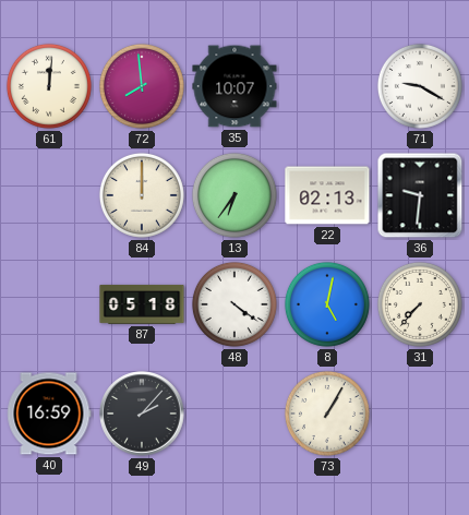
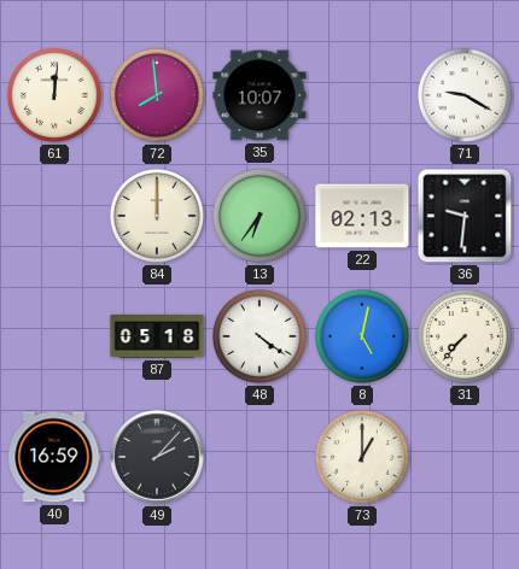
73: 1:05 -> 1:00 (362, 457)
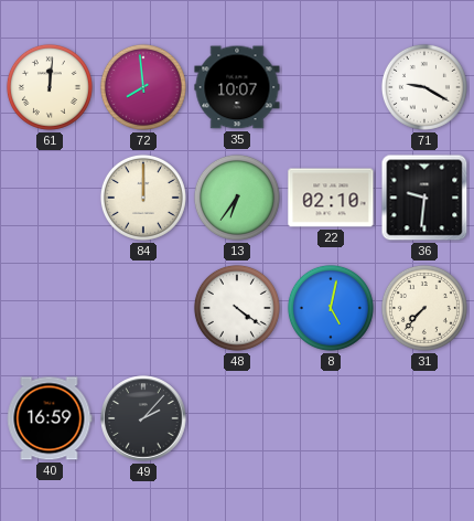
22: 02:13 -> 02:10 (331, 198)
87: 05:18 -> none (157, 336)
73: 1:00 -> none (362, 457)
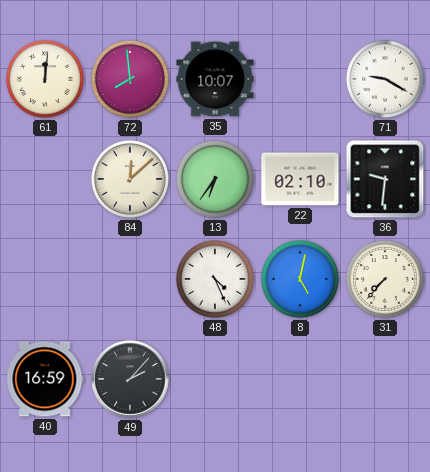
84: 12:00 -> 12:08 (130, 179)
48: 4:21 -> 4:26 (215, 279)
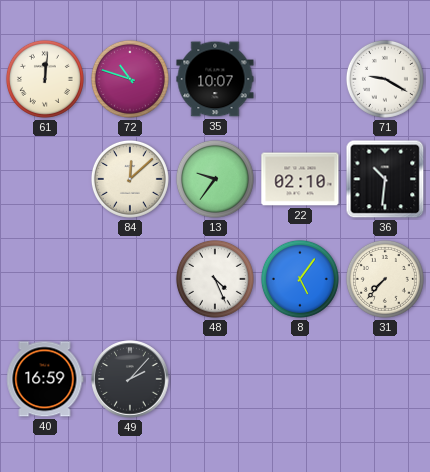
72: 7:59 -> 10:48 (130, 79)
13: 6:36 -> 9:36 (215, 179)
36: 9:31 -> 10:31 (385, 179)
8: 5:02 -> 5:06 (300, 279)
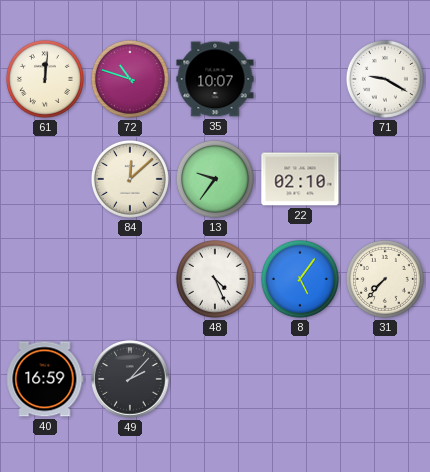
36: 10:31 -> none (385, 179)
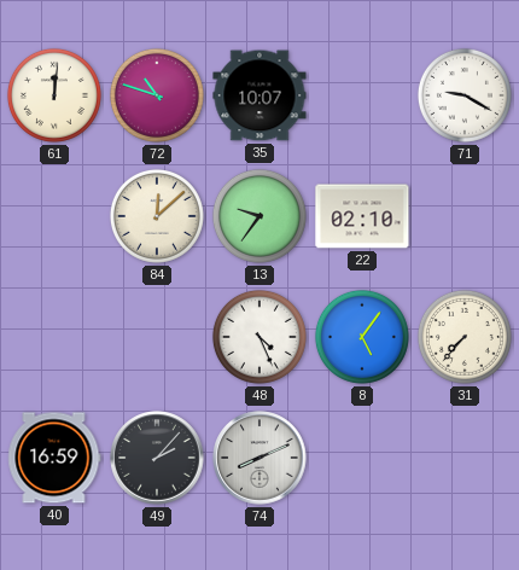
74: none -> 8:11 (259, 458)
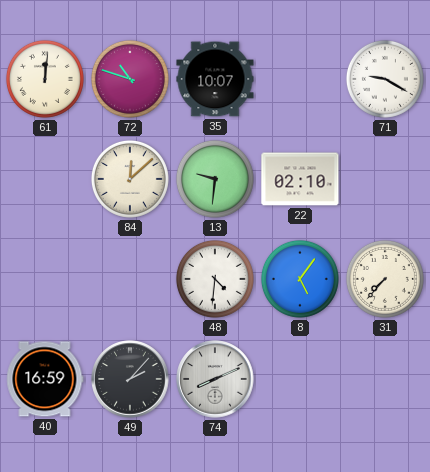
13: 9:36 -> 9:31 (215, 179)
48: 4:26 -> 4:31 (215, 279)
